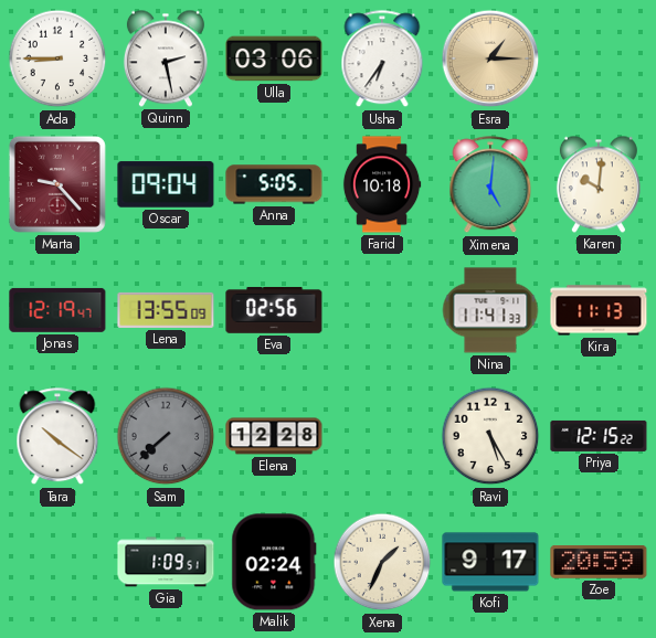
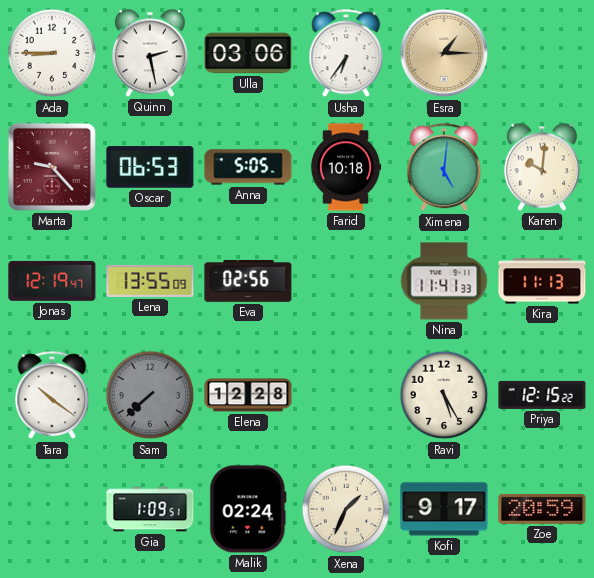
Oscar: 09:04 -> 06:53 (150, 167)
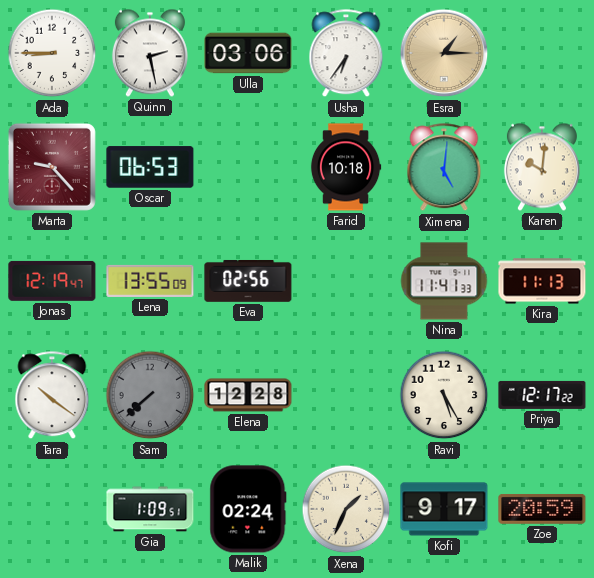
Anna: 5:05 -> none (248, 167)
Priya: 12:15 -> 12:17 (542, 395)
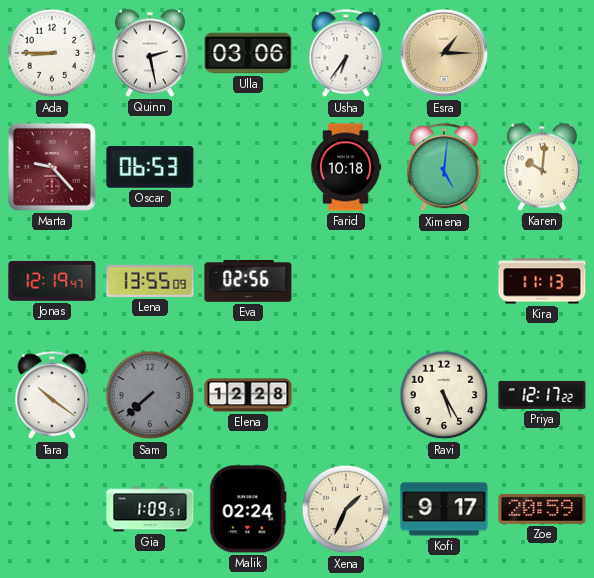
Nina: 11:41 -> none (444, 281)
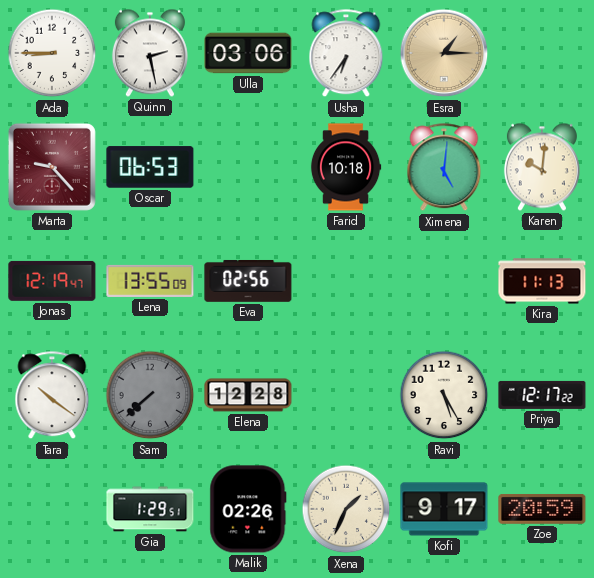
Gia: 1:09 -> 1:29 (150, 509)
Malik: 02:24 -> 02:26 (248, 509)
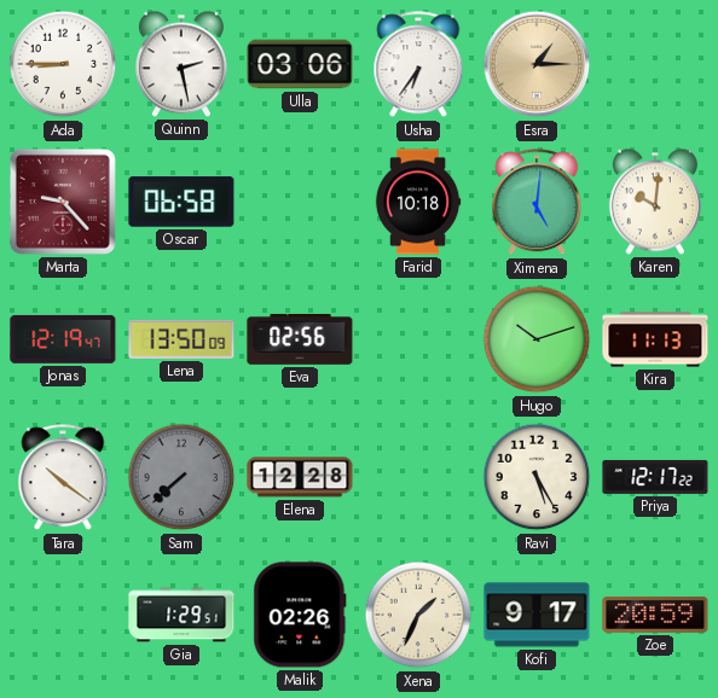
Oscar: 06:53 -> 06:58 (181, 202)
Lena: 13:55 -> 13:50 (181, 339)
Hugo: none -> 10:12 (537, 339)
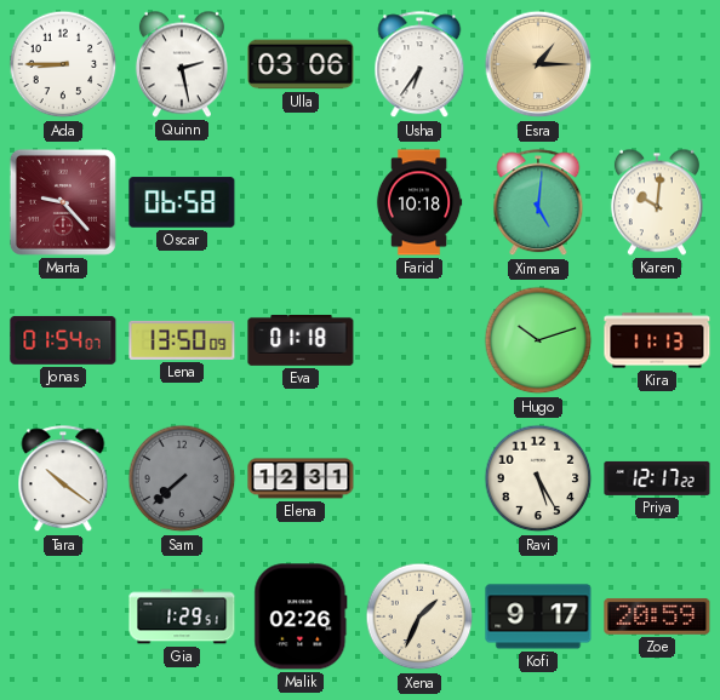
Jonas: 12:19 -> 01:54 (63, 340)
Eva: 02:56 -> 01:18 (301, 340)
Elena: 12:28 -> 12:31 (301, 478)
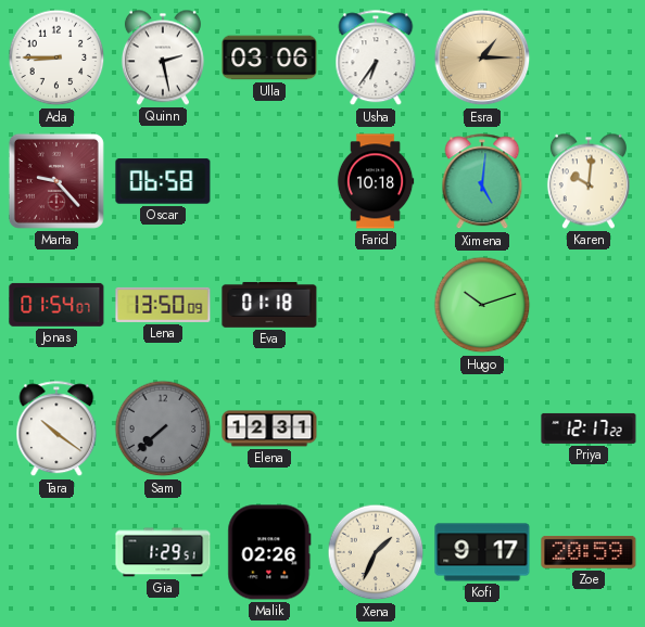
Kira: 11:13 -> none (657, 340)
Ravi: 5:25 -> none (538, 478)
